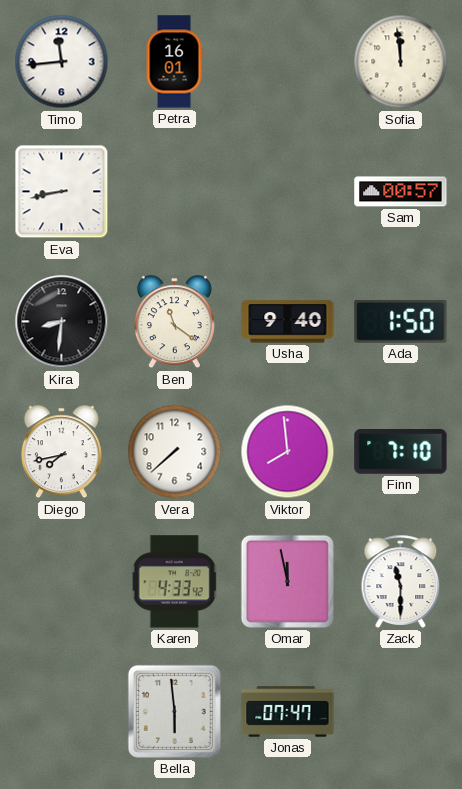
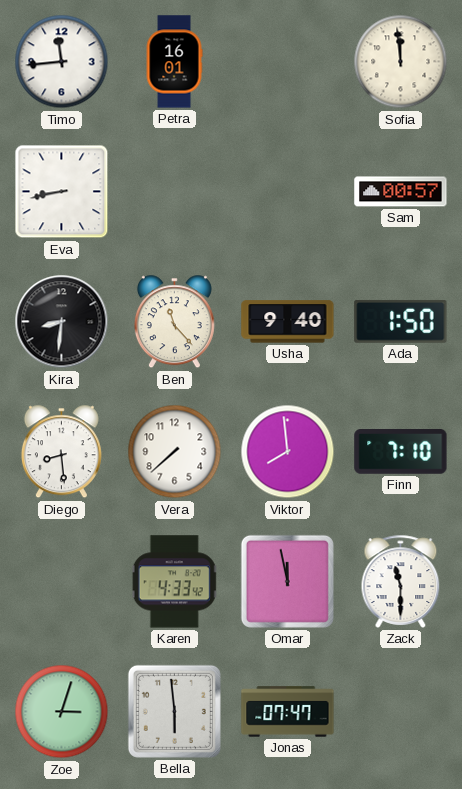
Ben: 11:21 -> 11:23 (174, 322)
Diego: 7:43 -> 8:29 (61, 452)
Zoe: none -> 3:03 (62, 712)
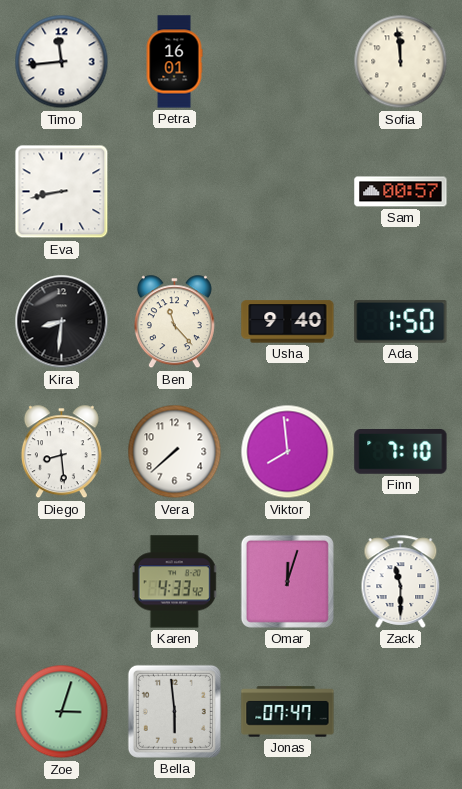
Omar: 11:58 -> 12:03 (287, 581)
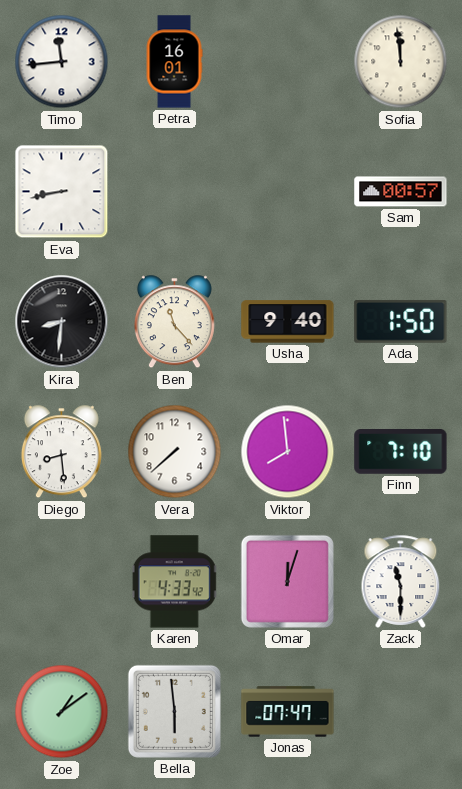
Zoe: 3:03 -> 1:09 (62, 712)
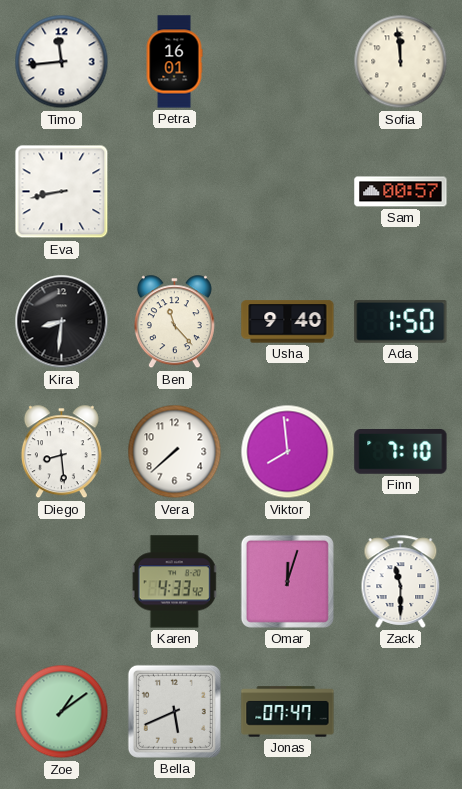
Bella: 5:59 -> 5:41 (174, 711)
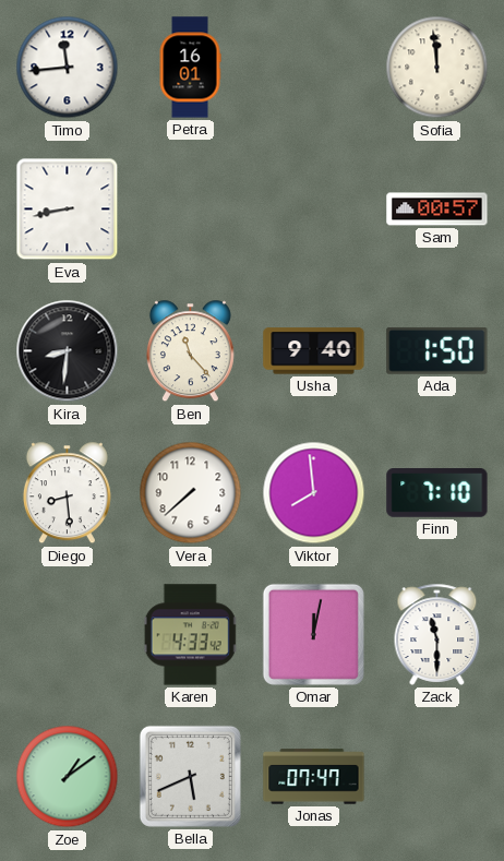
Omar: 12:03 -> 12:02 (313, 634)
